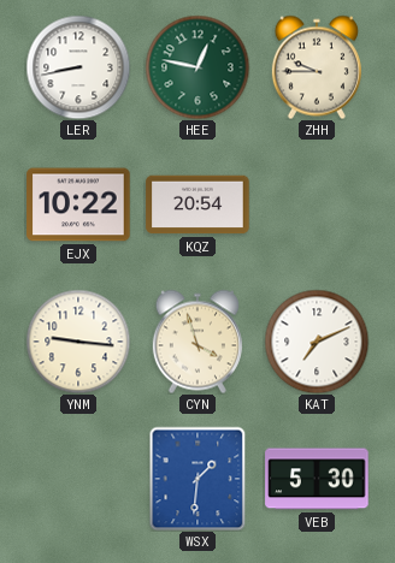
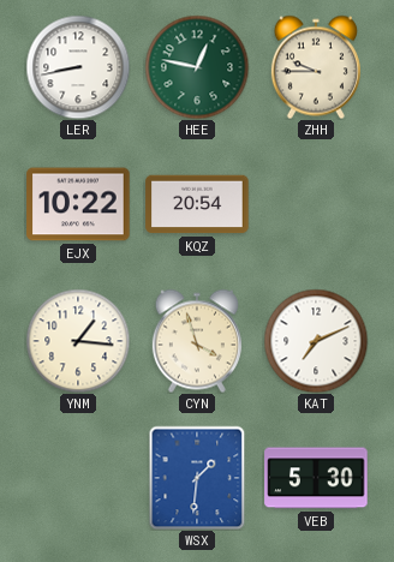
YNM: 9:16 -> 1:16 (78, 341)
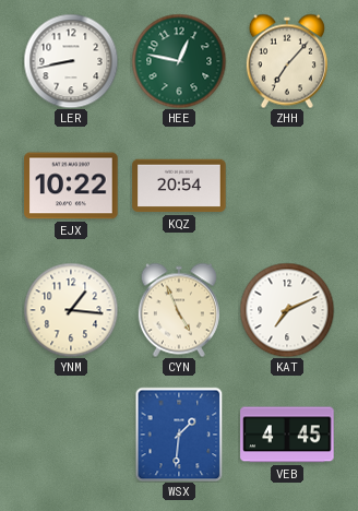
ZHH: 9:45 -> 7:07 (287, 61)
CYN: 3:57 -> 4:56 (179, 310)
VEB: 5:30 -> 4:45 (287, 435)
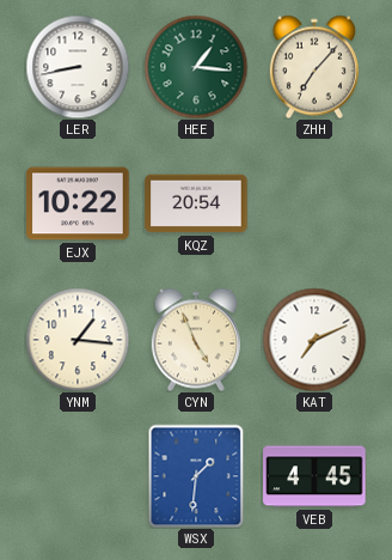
HEE: 12:47 -> 1:16 (196, 67)
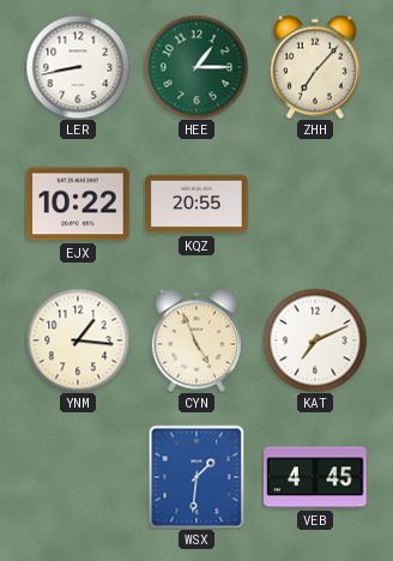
HEE: 1:16 -> 1:15 (196, 67)
KQZ: 20:54 -> 20:55 (196, 204)
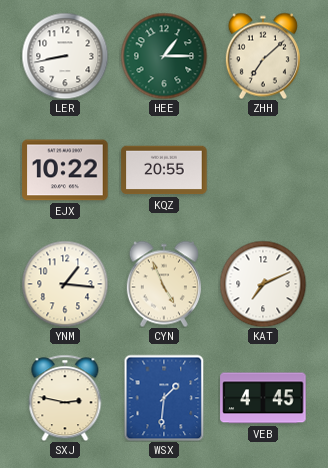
ZHH: 7:07 -> 7:08 (263, 56)
SXJ: none -> 2:47 (65, 398)
